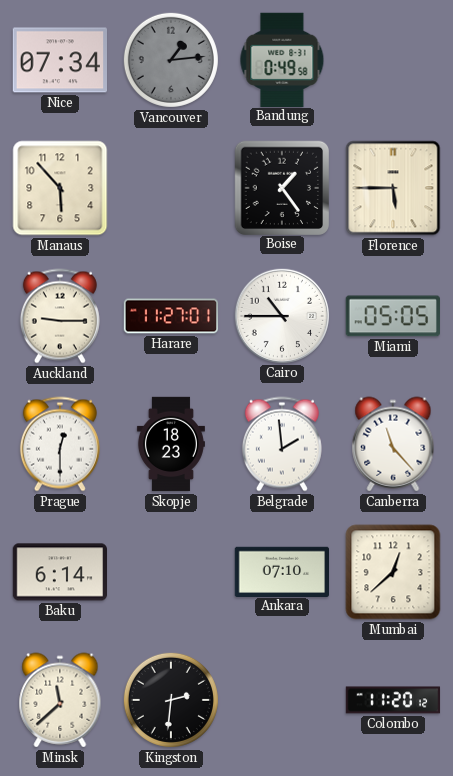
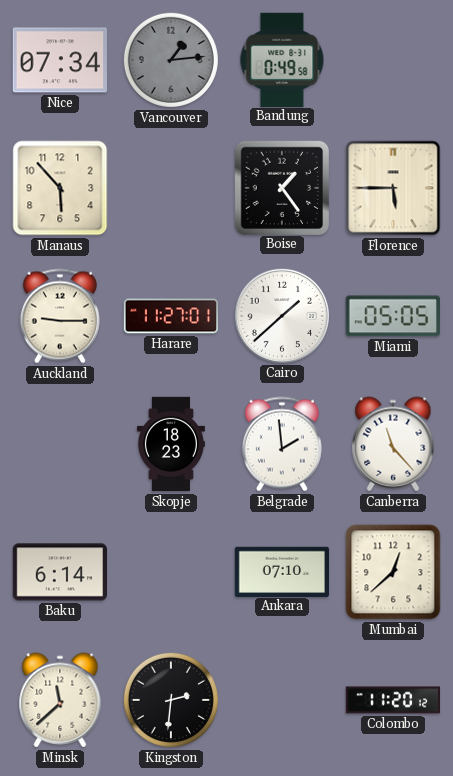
Cairo: 10:45 -> 1:38 (281, 315)
Prague: 12:30 -> none (60, 444)
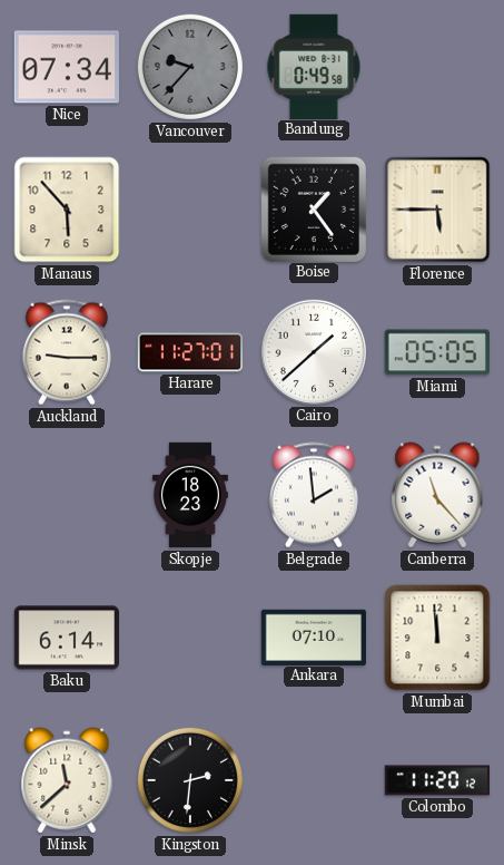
Vancouver: 1:14 -> 9:37 (190, 67)
Mumbai: 12:38 -> 11:59 (437, 638)
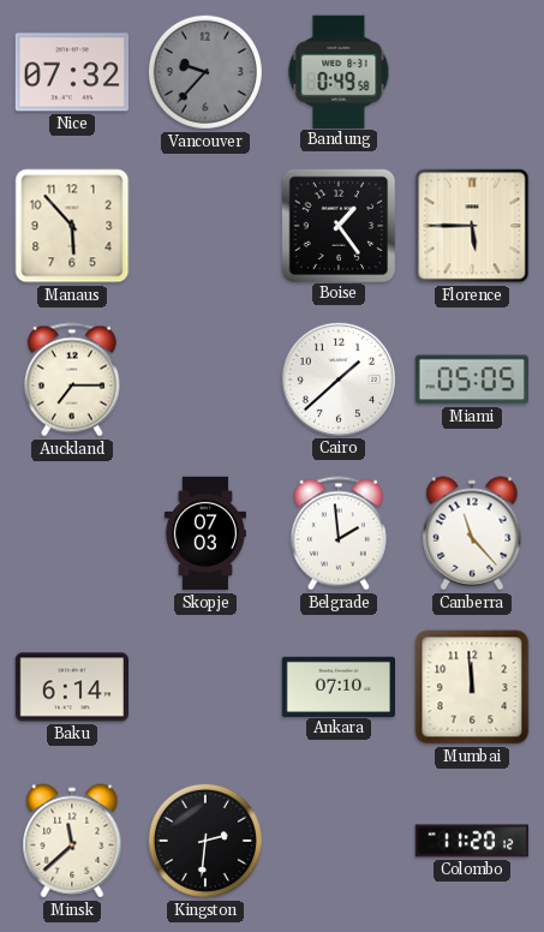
Nice: 07:34 -> 07:32 (71, 72)
Auckland: 9:15 -> 7:15 (72, 380)
Harare: 11:27 -> none (190, 352)
Skopje: 18:23 -> 07:03 (205, 533)
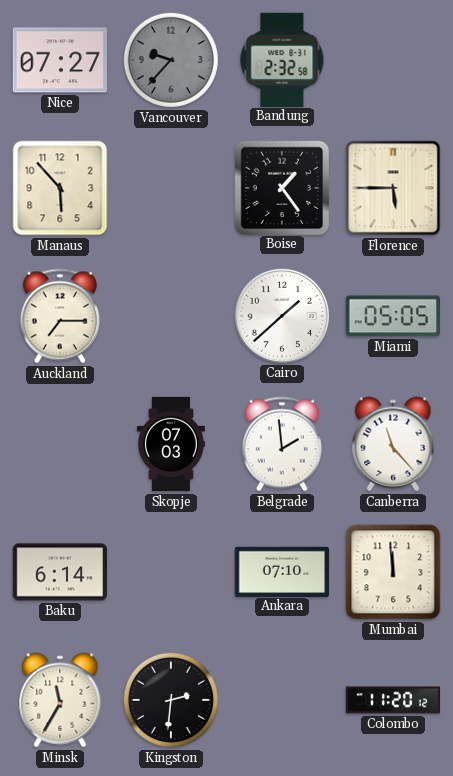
Nice: 07:32 -> 07:27 (59, 60)
Bandung: 0:49 -> 2:32 (282, 59)
Minsk: 11:38 -> 11:35 (60, 700)
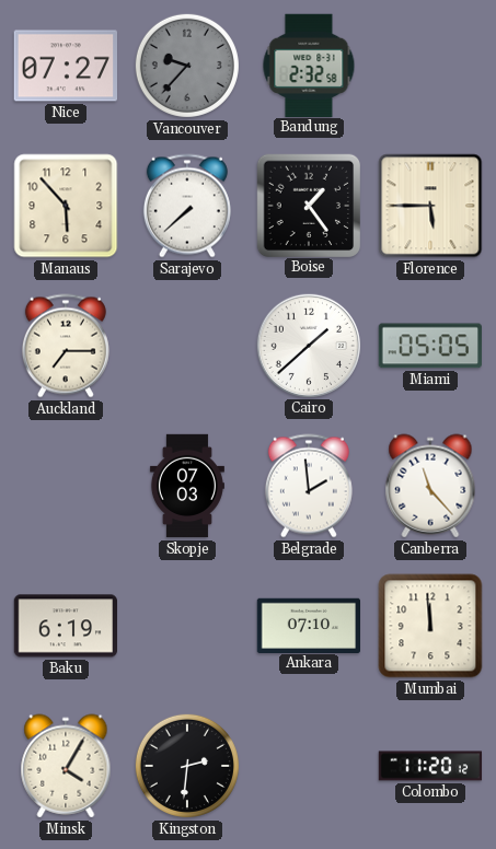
Sarajevo: none -> 7:38 (187, 206)
Baku: 6:14 -> 6:19 (65, 626)
Minsk: 11:35 -> 4:05 (66, 766)
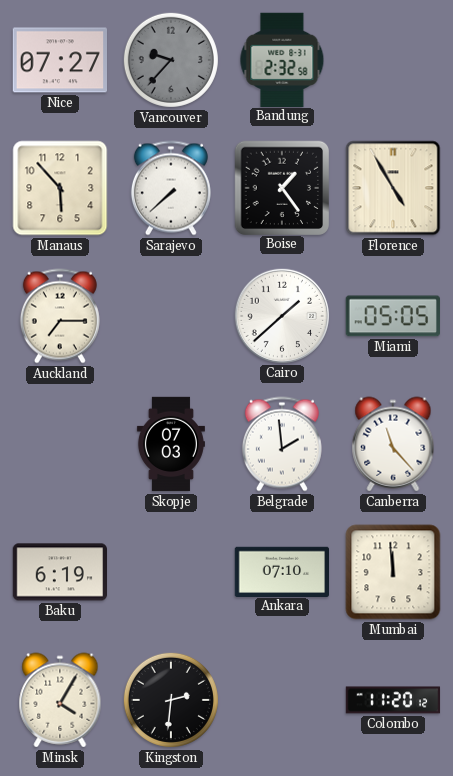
Florence: 5:45 -> 4:55 (393, 188)
